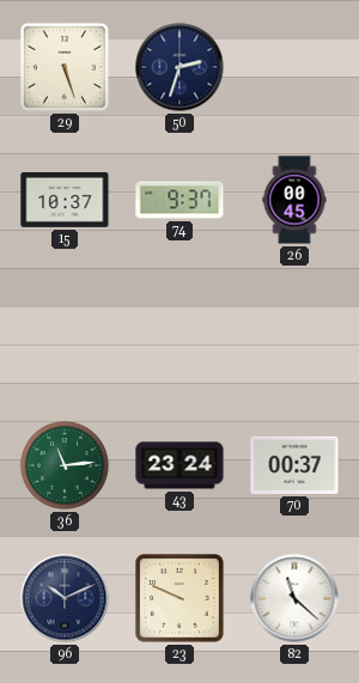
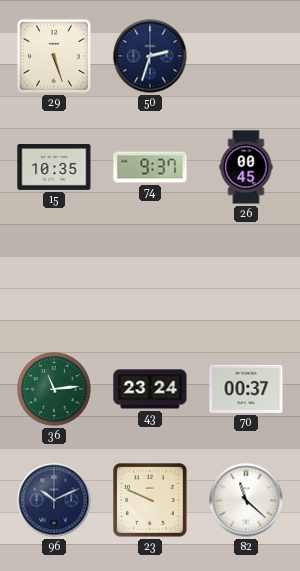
15: 10:37 -> 10:35 (54, 167)
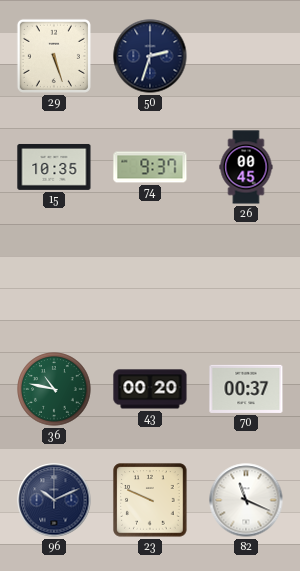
36: 11:14 -> 10:47 (54, 389)
43: 23:24 -> 00:20 (150, 389)
82: 11:22 -> 11:19 (246, 500)
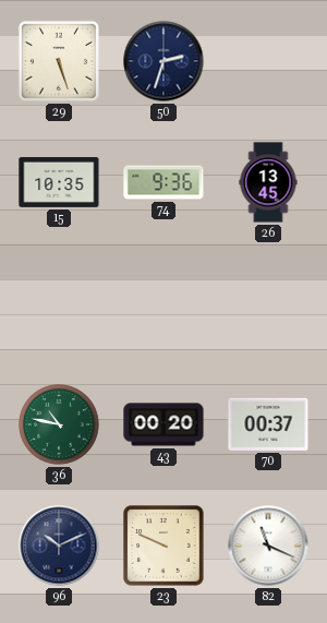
74: 9:37 -> 9:36 (163, 182)
26: 00:45 -> 13:45 (268, 182)
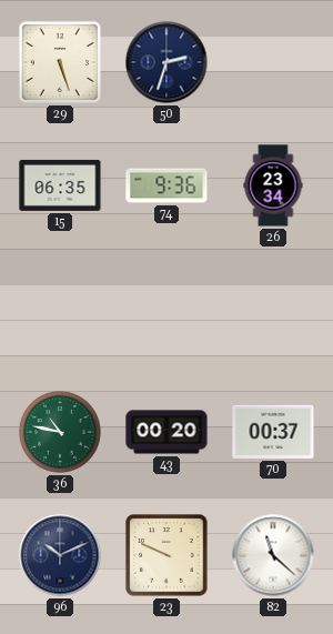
15: 10:35 -> 06:35 (60, 185)
26: 13:45 -> 23:34 (273, 185)
82: 11:19 -> 11:22 (273, 555)
